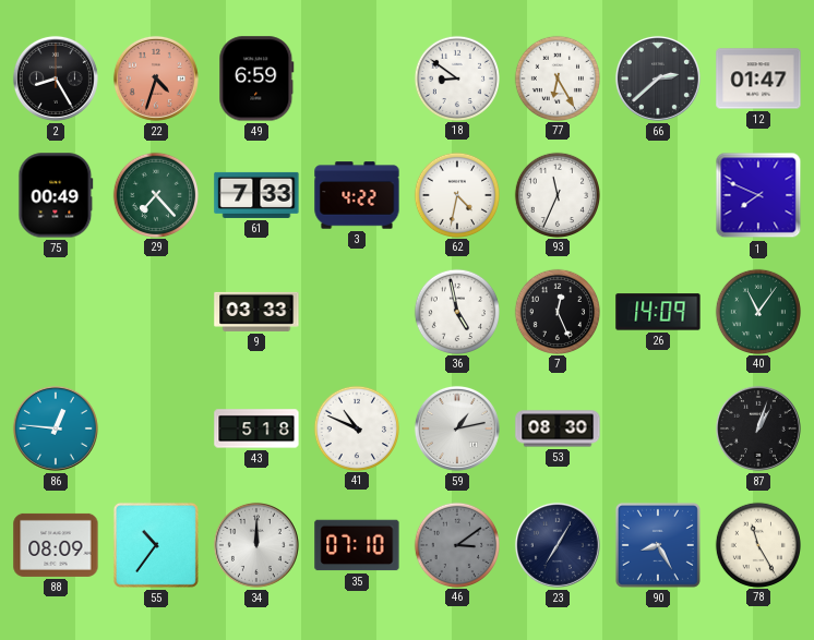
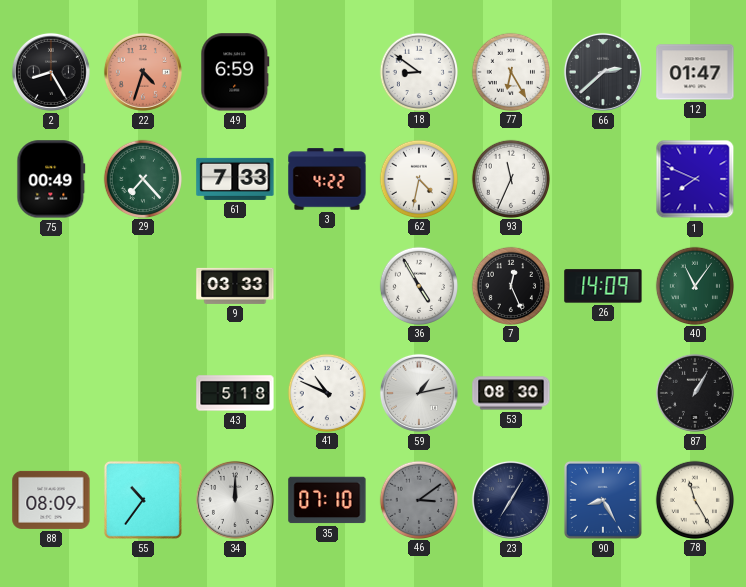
36: 4:58 -> 4:55 (418, 285)
86: 12:46 -> none (56, 428)
87: 1:03 -> 1:05 (695, 393)
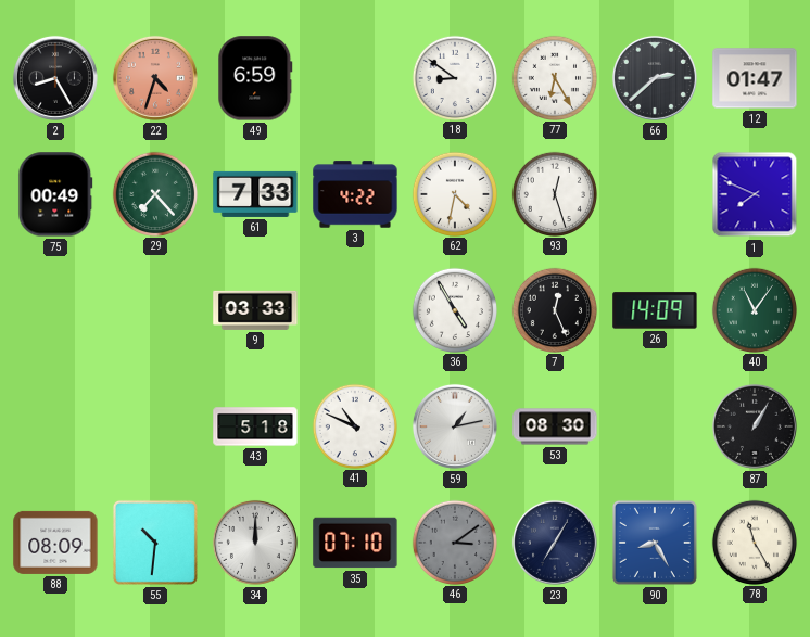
93: 11:34 -> 12:27 (554, 193)
55: 10:36 -> 10:31 (155, 543)
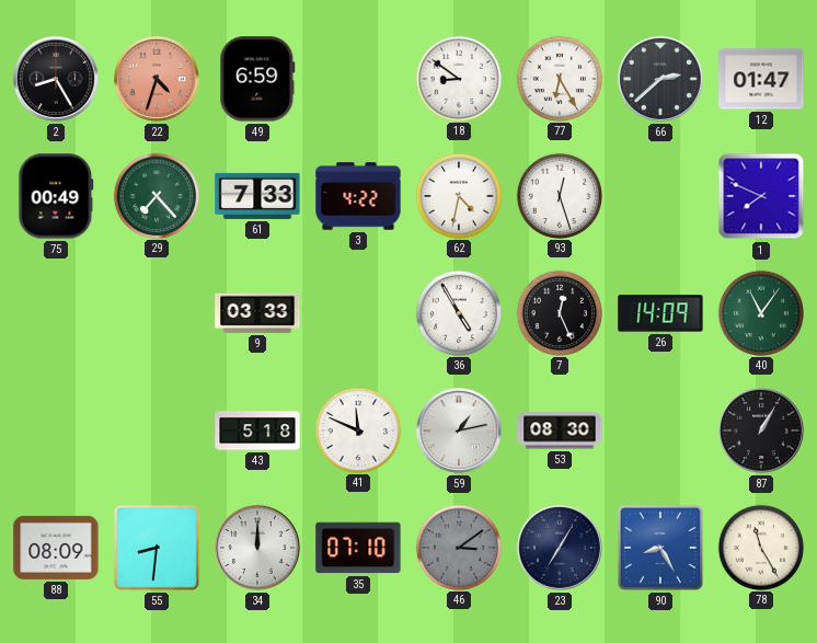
41: 10:49 -> 11:49 (357, 429)
55: 10:31 -> 8:31 (157, 548)
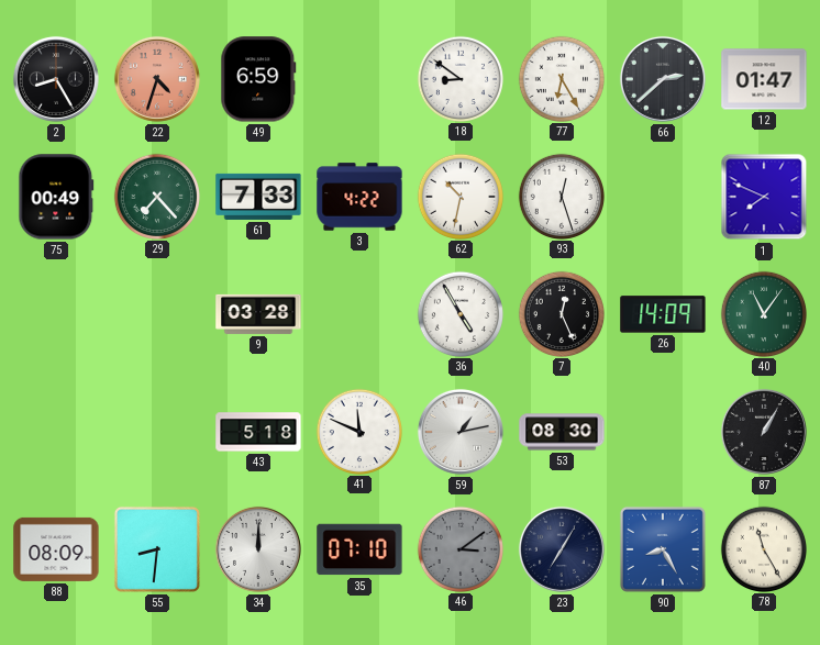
62: 4:32 -> 10:32 (459, 196)
9: 03:33 -> 03:28 (258, 314)
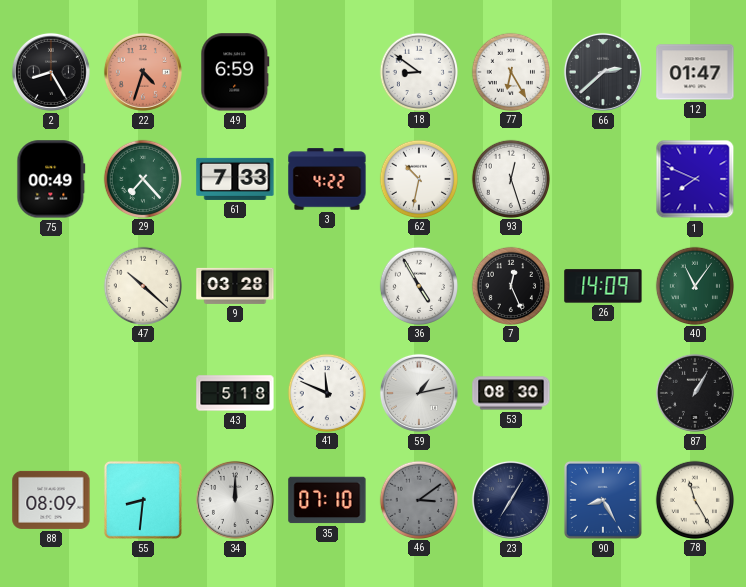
47: none -> 10:22 (142, 285)
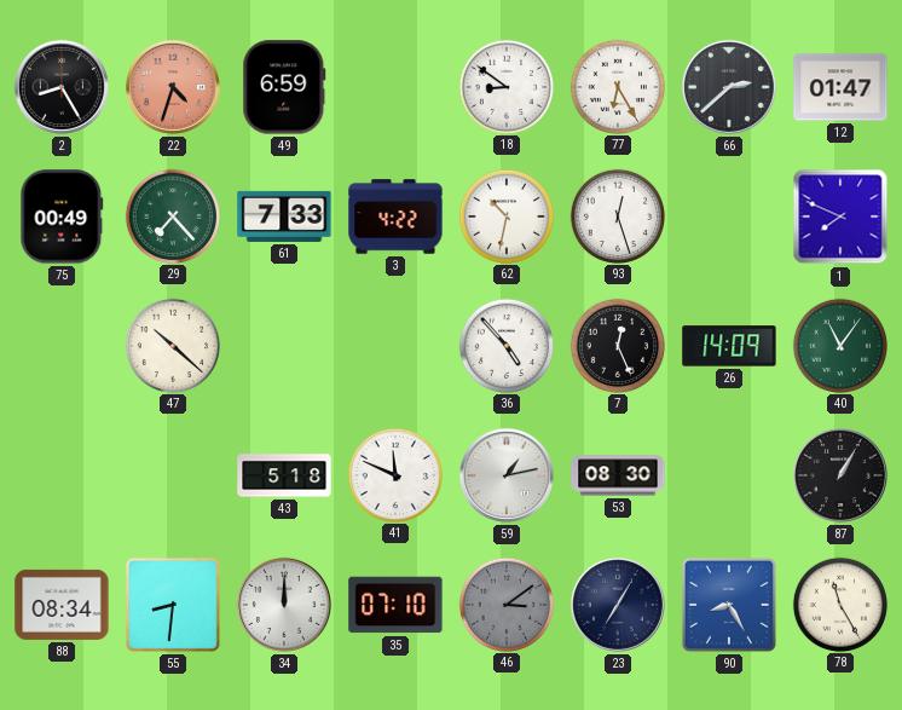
9: 03:28 -> none (235, 286)
36: 4:55 -> 4:53 (505, 345)
88: 08:09 -> 08:34 (62, 605)
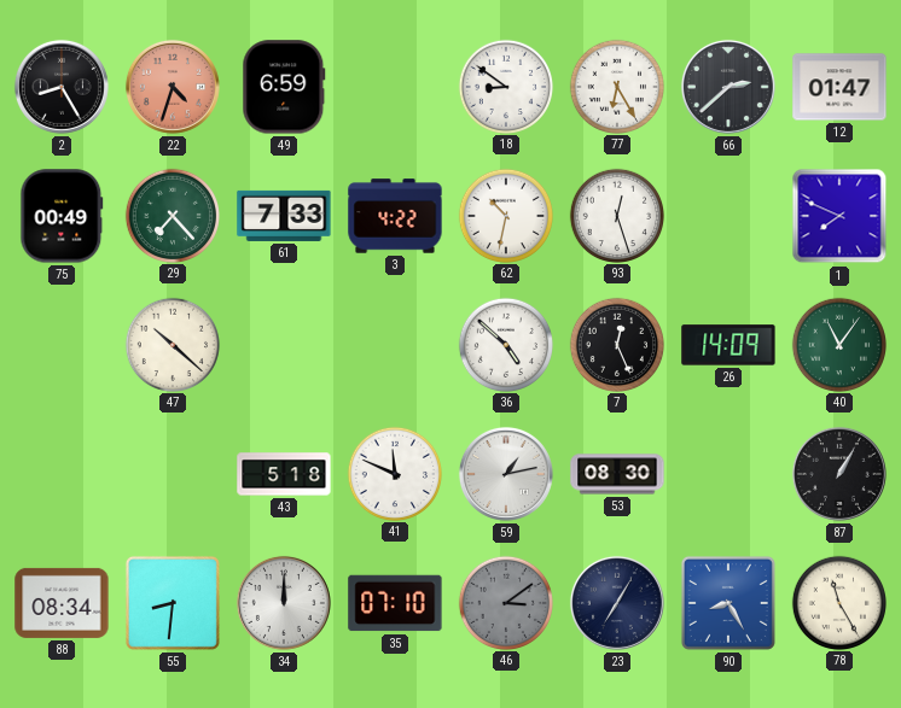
36: 4:53 -> 4:52 (505, 344)
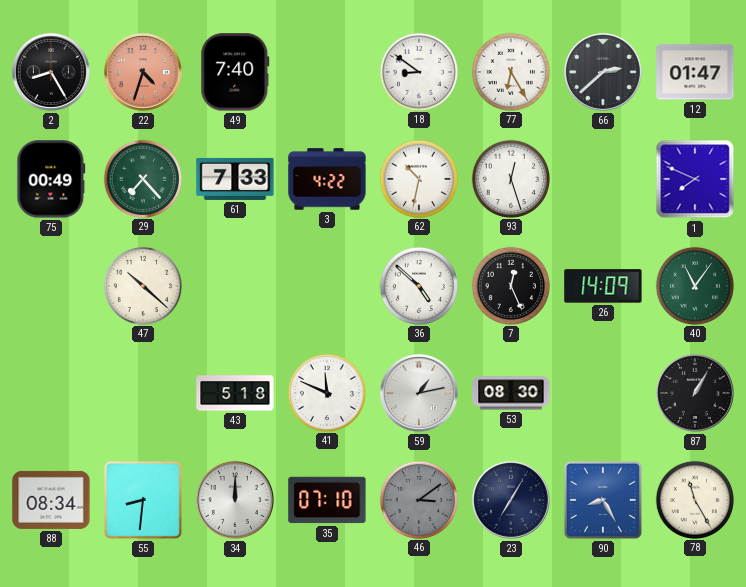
49: 6:59 -> 7:40 (235, 72)
